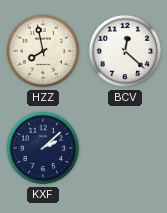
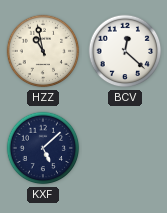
HZZ: 7:58 -> 10:58 (43, 51)
KXF: 2:08 -> 5:08 (43, 148)
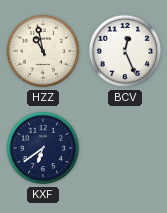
BCV: 12:22 -> 12:26 (125, 51)
KXF: 5:08 -> 6:39 (43, 148)
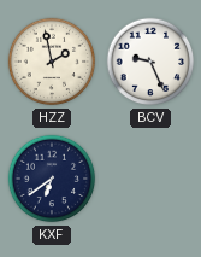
HZZ: 10:58 -> 1:58 (52, 62)
BCV: 12:26 -> 9:26 (150, 62)
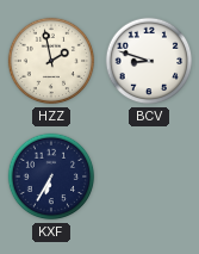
BCV: 9:26 -> 8:48 (149, 61)
KXF: 6:39 -> 6:35 (51, 176)
